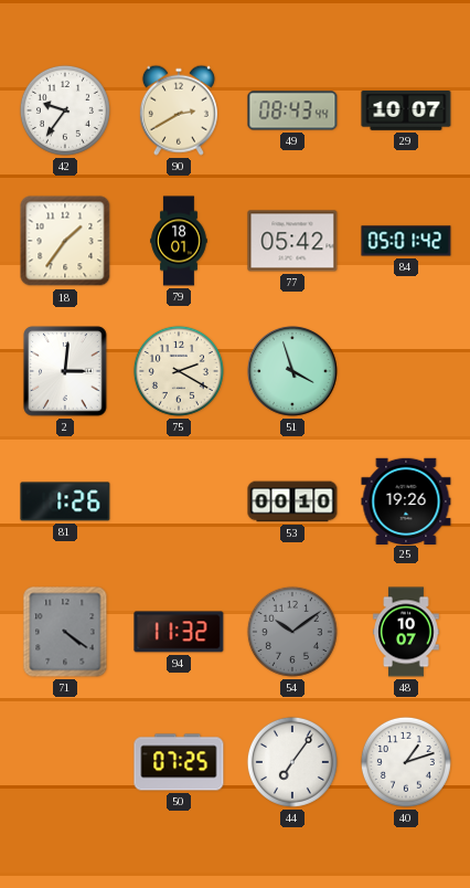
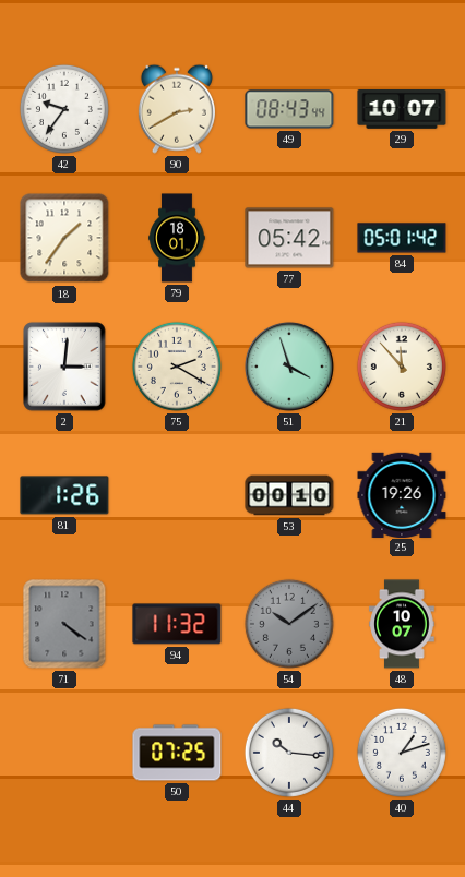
21: none -> 11:53 (402, 367)
44: 7:06 -> 10:16 (289, 753)
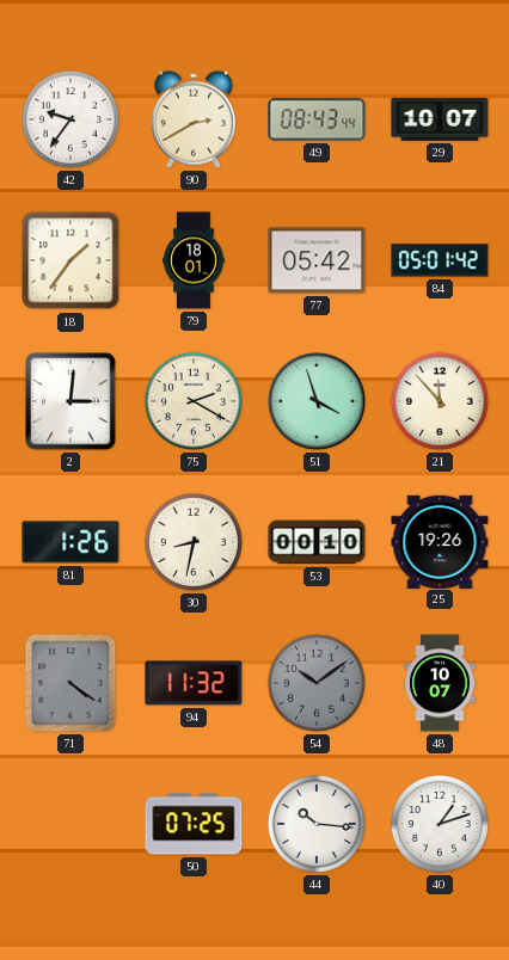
30: none -> 8:32 (194, 542)
